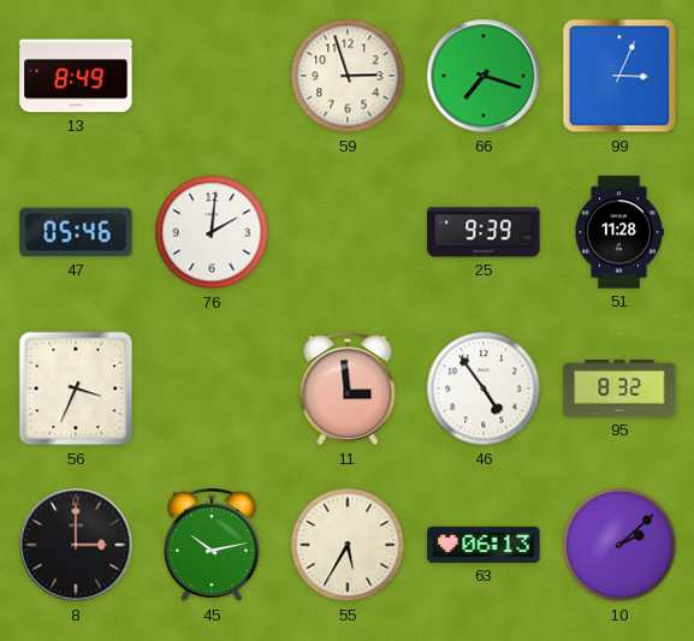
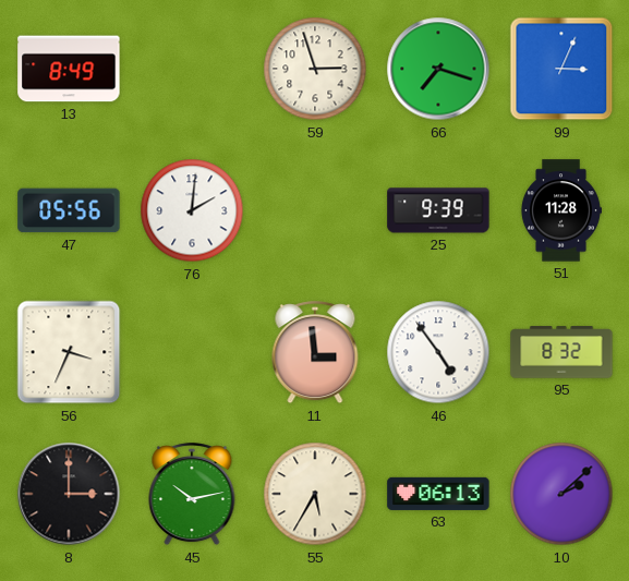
47: 05:46 -> 05:56 (69, 210)
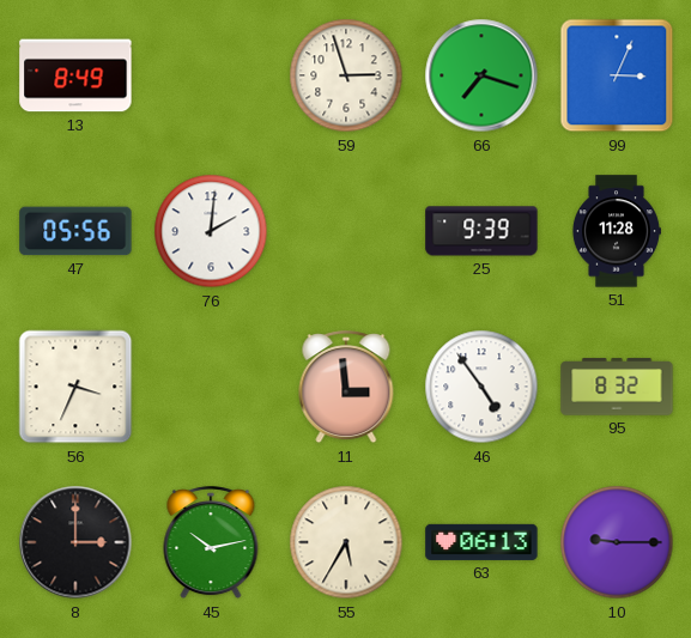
10: 2:08 -> 9:15 (617, 542)
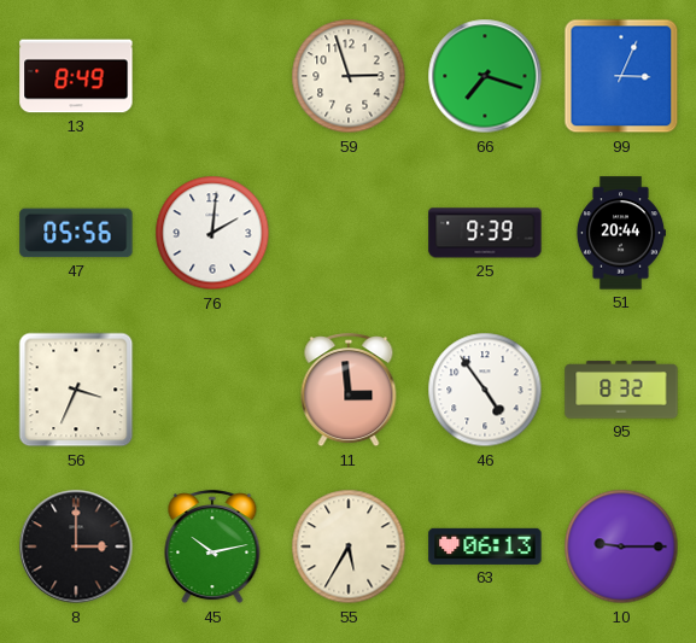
51: 11:28 -> 20:44 (620, 233)
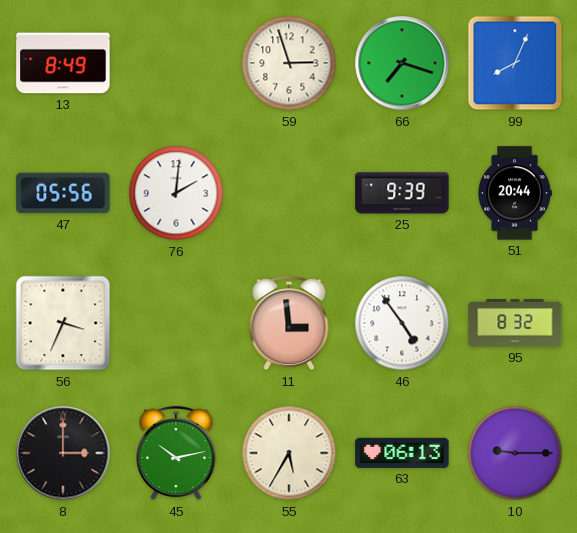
99: 3:04 -> 8:04 (515, 63)
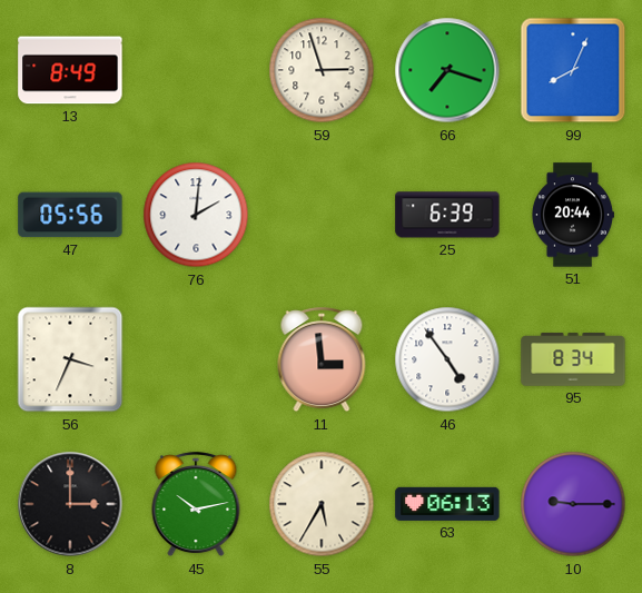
25: 9:39 -> 6:39 (447, 215)
95: 8:32 -> 8:34 (573, 359)
